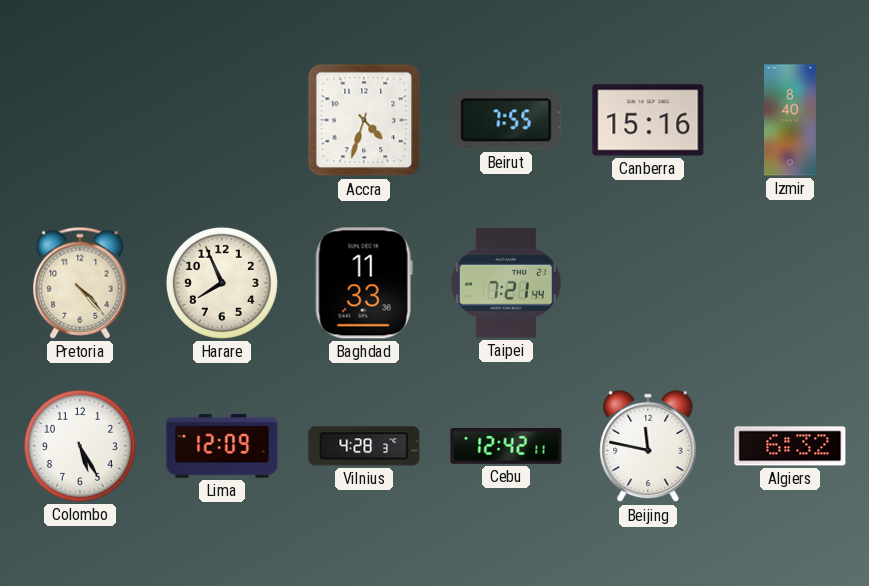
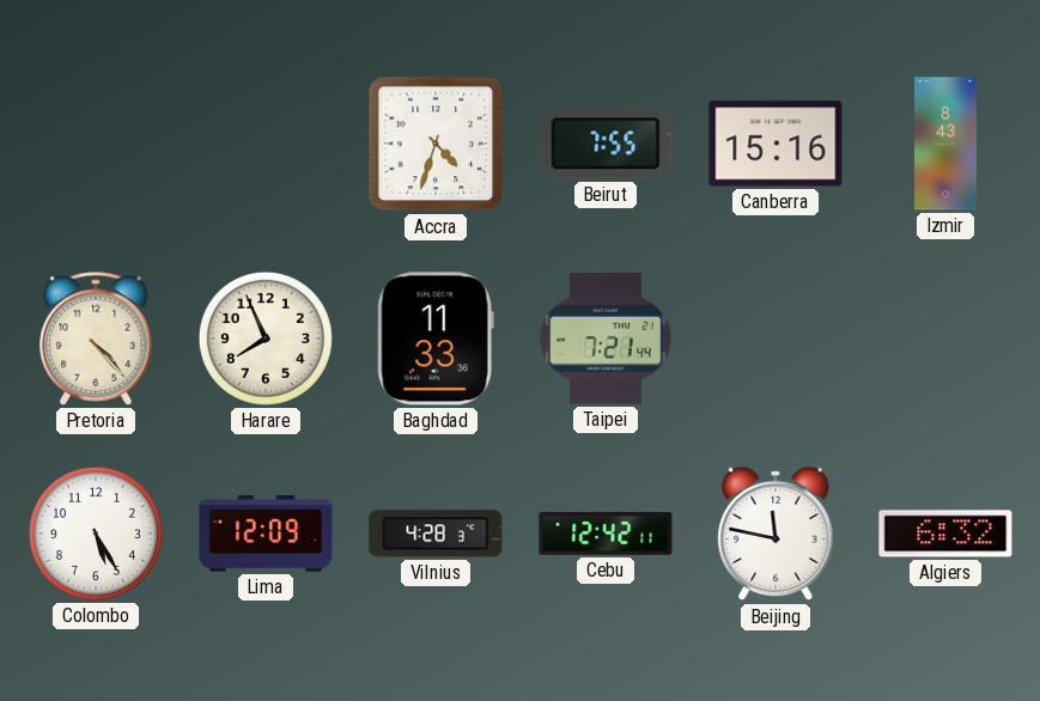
Izmir: 8:40 -> 8:43 (947, 144)
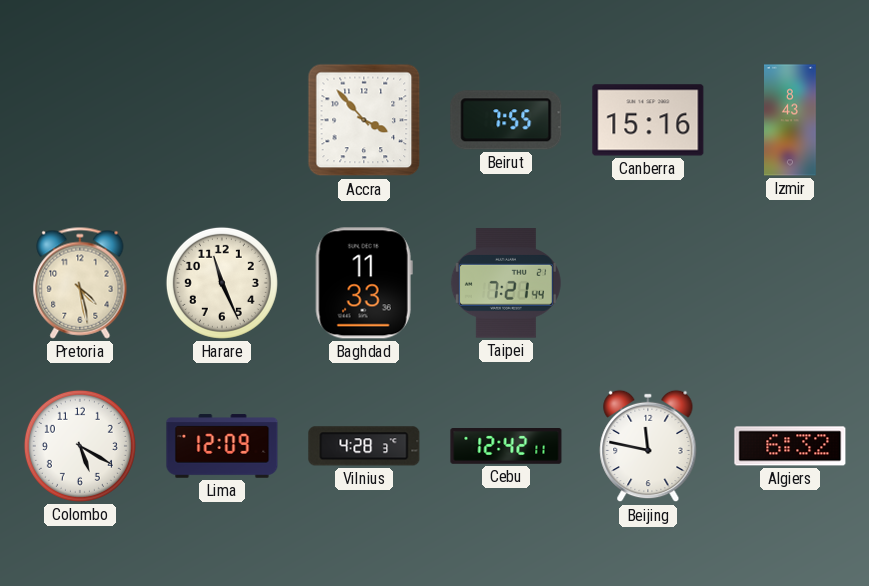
Accra: 4:33 -> 3:53 (364, 120)
Pretoria: 4:23 -> 4:28 (80, 283)
Harare: 7:56 -> 11:26 (222, 283)
Colombo: 5:25 -> 5:20 (80, 446)
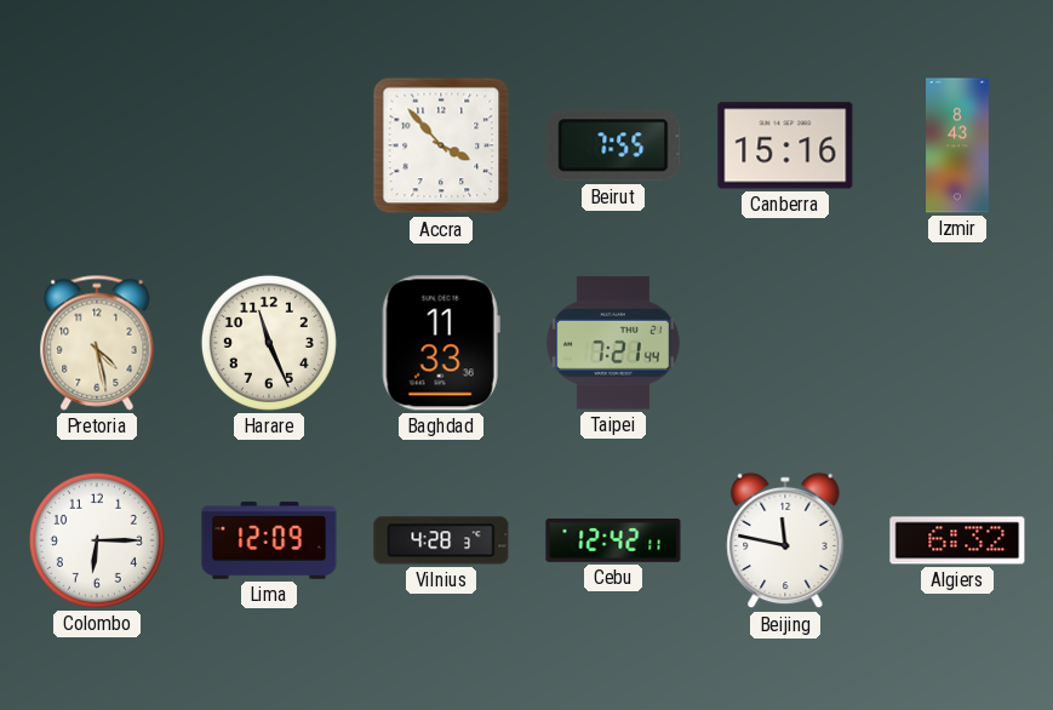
Colombo: 5:20 -> 6:15 (97, 540)
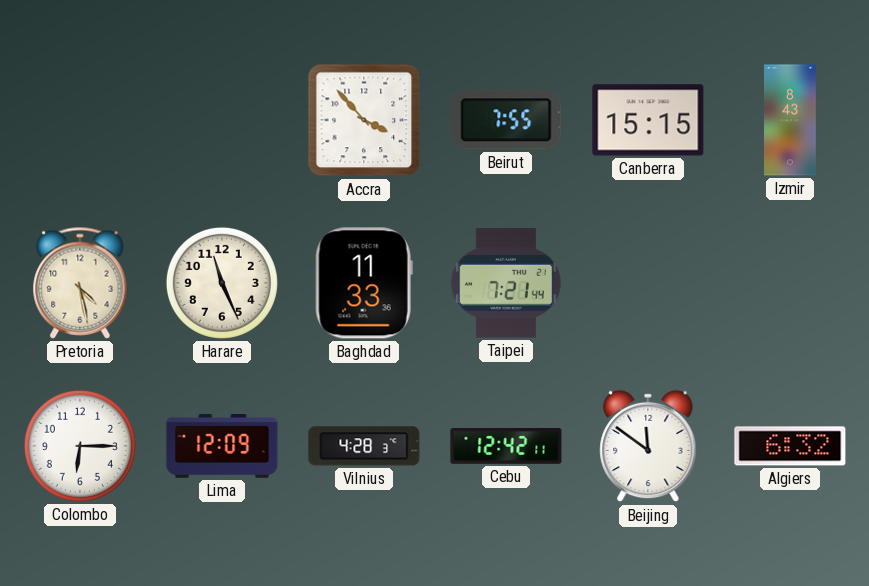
Canberra: 15:16 -> 15:15 (648, 120)
Beijing: 11:47 -> 11:51 (648, 446)
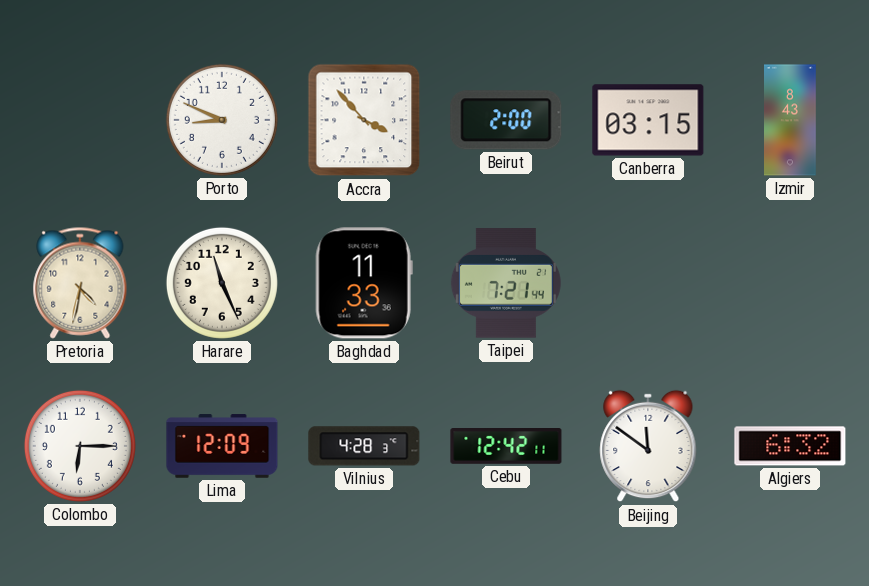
Porto: none -> 8:49 (222, 120)
Beirut: 7:55 -> 2:00 (506, 120)
Canberra: 15:15 -> 03:15 (648, 120)
Pretoria: 4:28 -> 4:32 (80, 283)
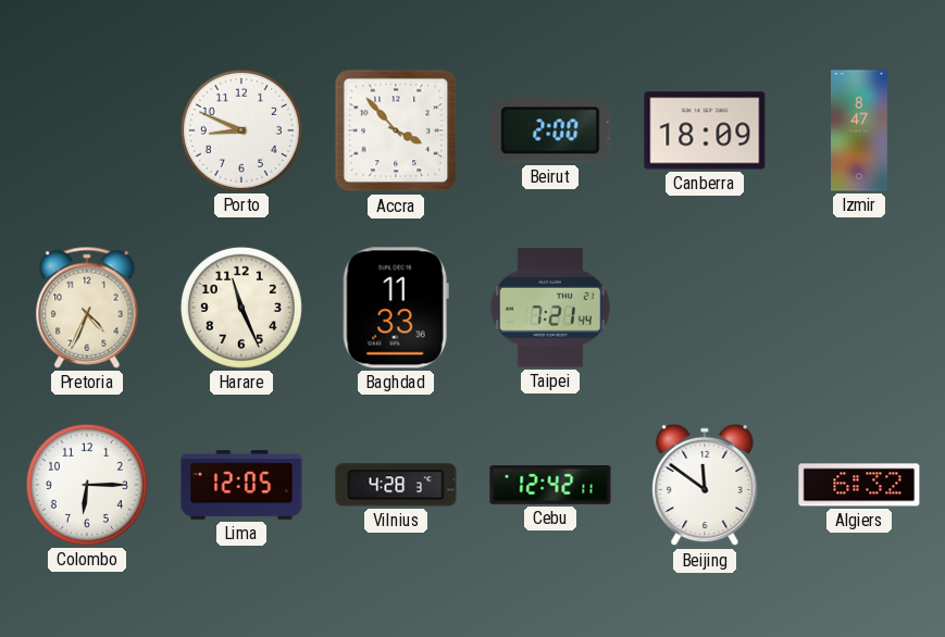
Canberra: 03:15 -> 18:09 (705, 130)
Izmir: 8:43 -> 8:47 (860, 130)
Pretoria: 4:32 -> 4:34 (87, 308)
Lima: 12:09 -> 12:05 (241, 485)
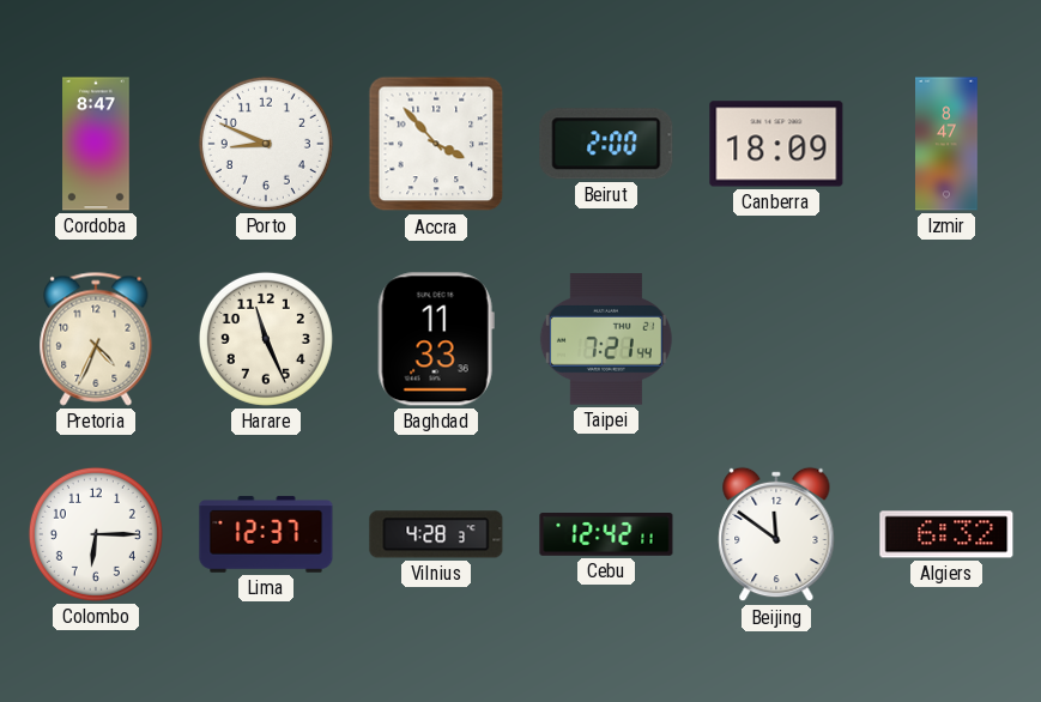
Cordoba: none -> 8:47 (96, 144)
Lima: 12:05 -> 12:37 (266, 534)
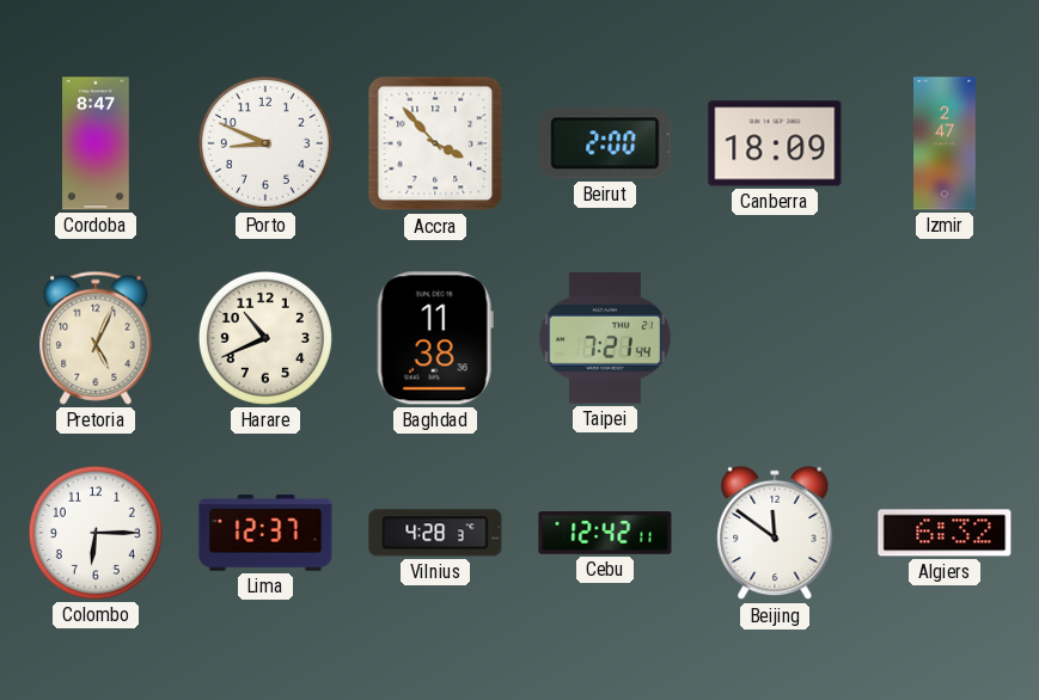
Izmir: 8:47 -> 2:47 (946, 143)
Pretoria: 4:34 -> 5:04 (96, 338)
Harare: 11:26 -> 10:41 (265, 338)
Baghdad: 11:33 -> 11:38 (435, 338)
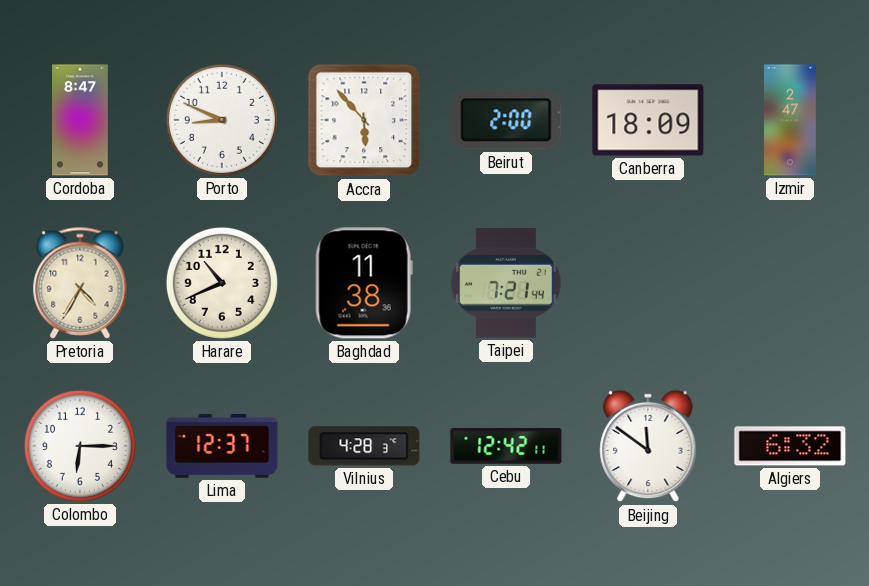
Accra: 3:53 -> 5:53 (364, 120)
Pretoria: 5:04 -> 4:35 (80, 283)
